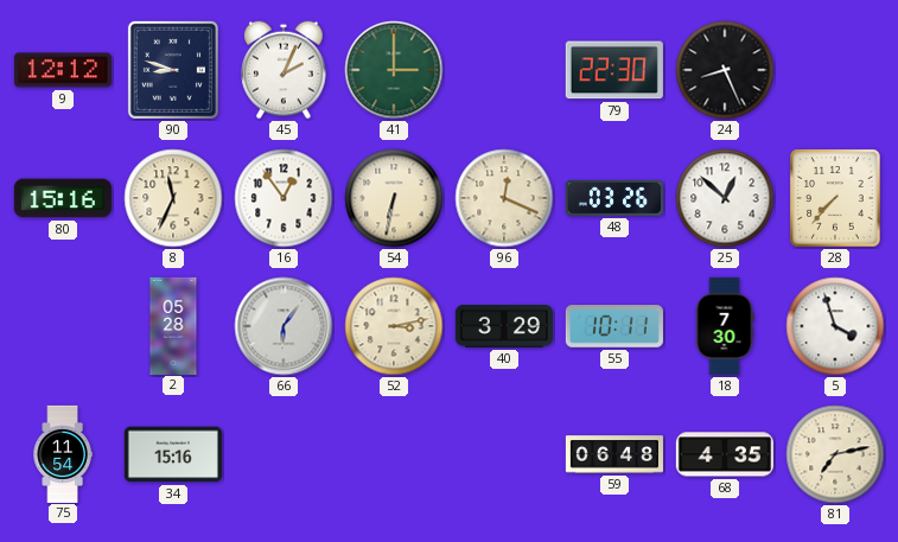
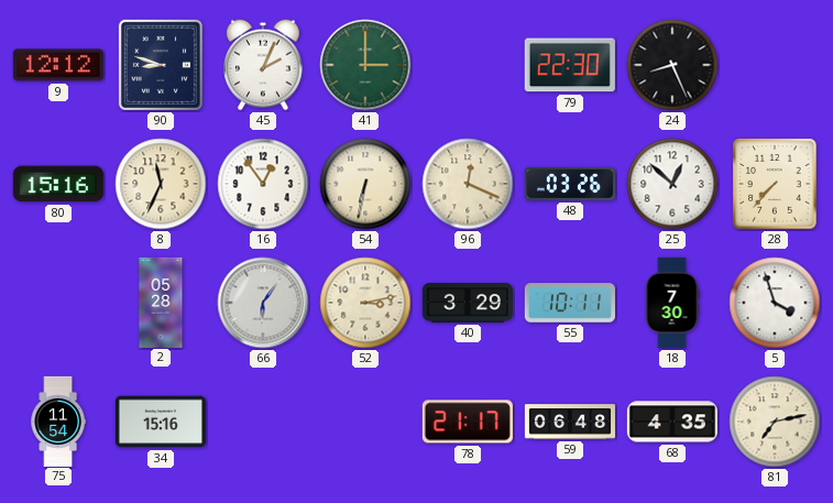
78: none -> 21:17 (468, 422)
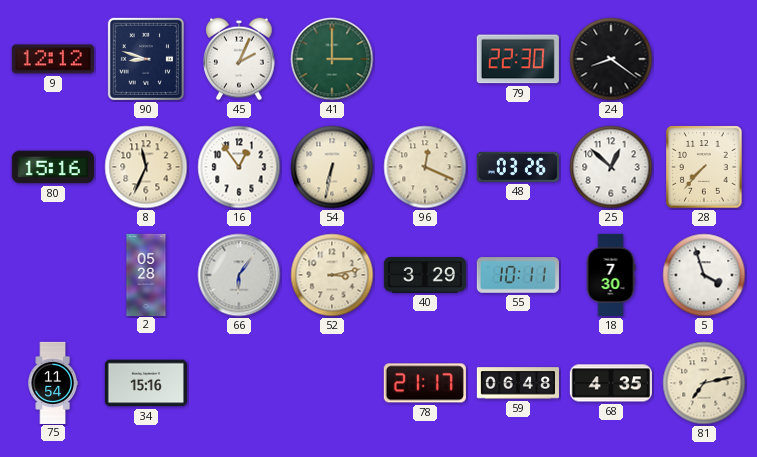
24: 8:26 -> 8:21 (611, 59)
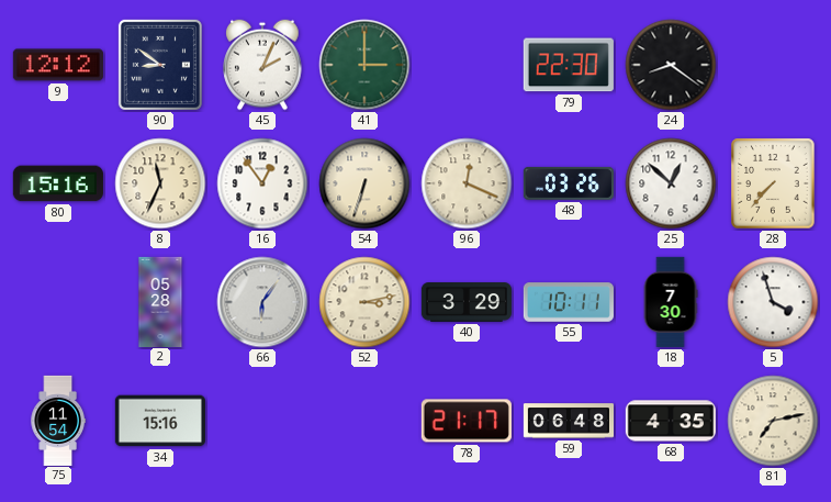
90: 8:48 -> 8:51 (160, 65)
54: 6:32 -> 6:33 (364, 183)
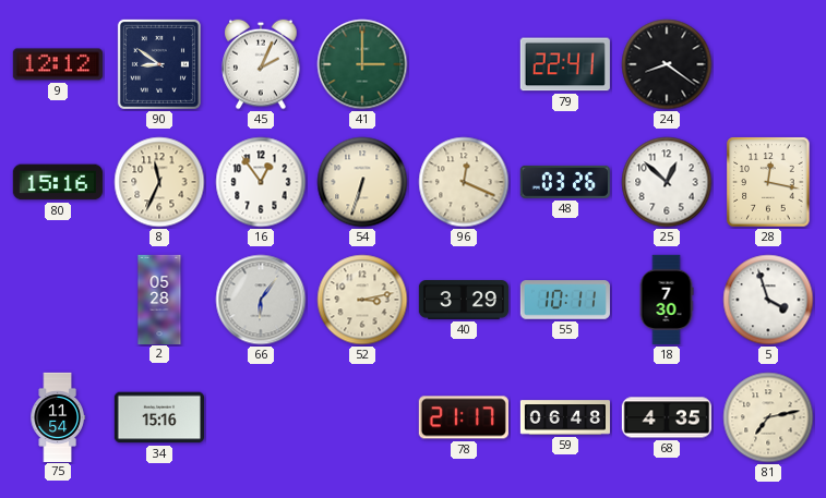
79: 22:30 -> 22:41 (565, 64)
28: 7:37 -> 12:17 (768, 182)
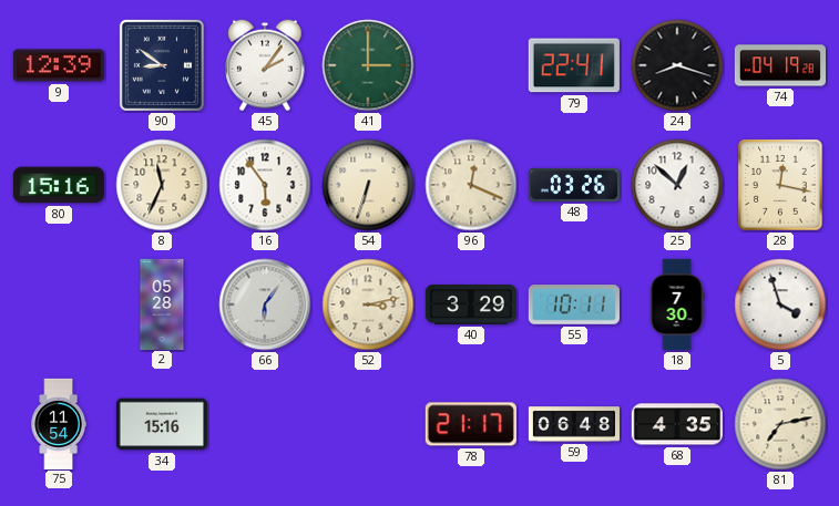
9: 12:12 -> 12:39 (59, 65)
45: 2:04 -> 2:06 (265, 65)
24: 8:21 -> 8:18 (677, 65)
74: none -> 04:19 (779, 65)
16: 12:54 -> 5:54 (265, 185)
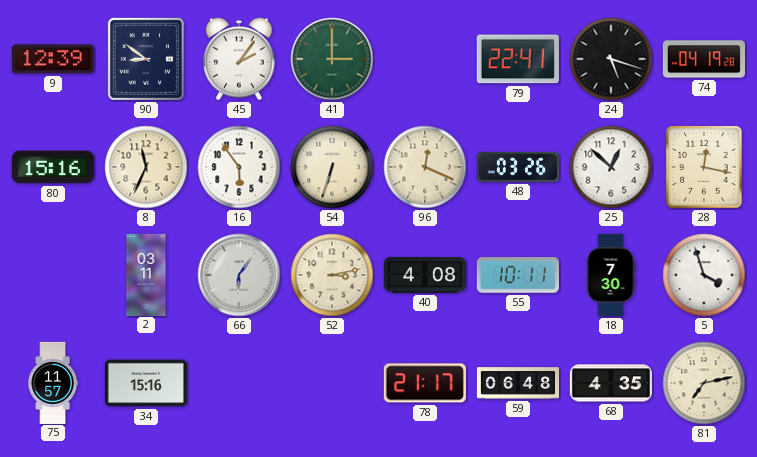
24: 8:18 -> 5:18 (611, 59)
2: 05:28 -> 03:11 (146, 274)
40: 3:29 -> 4:08 (425, 276)
75: 11:54 -> 11:57 (53, 382)
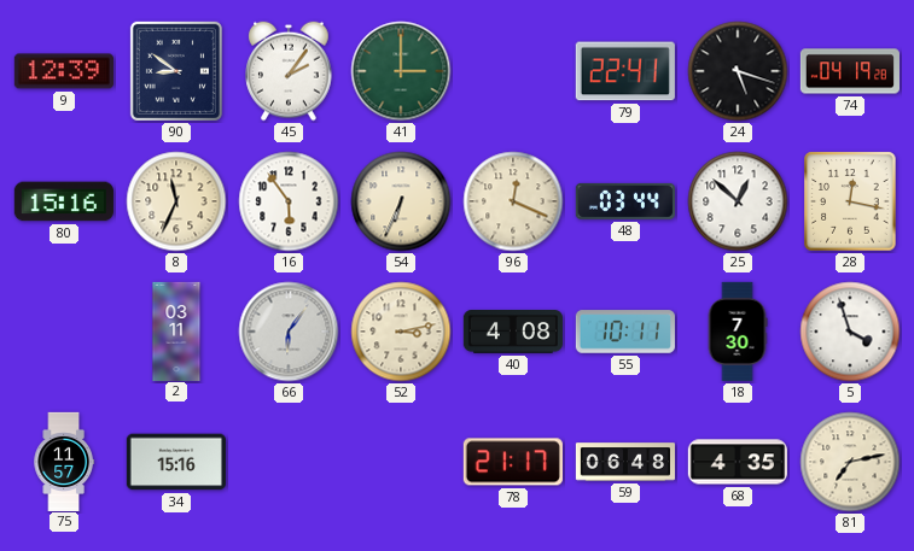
54: 6:33 -> 6:34 (401, 201)
48: 03:26 -> 03:44 (625, 201)
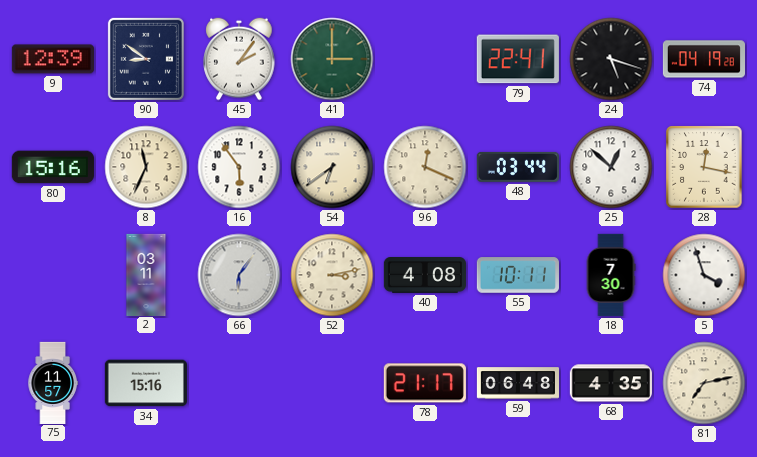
54: 6:34 -> 6:39 (332, 167)
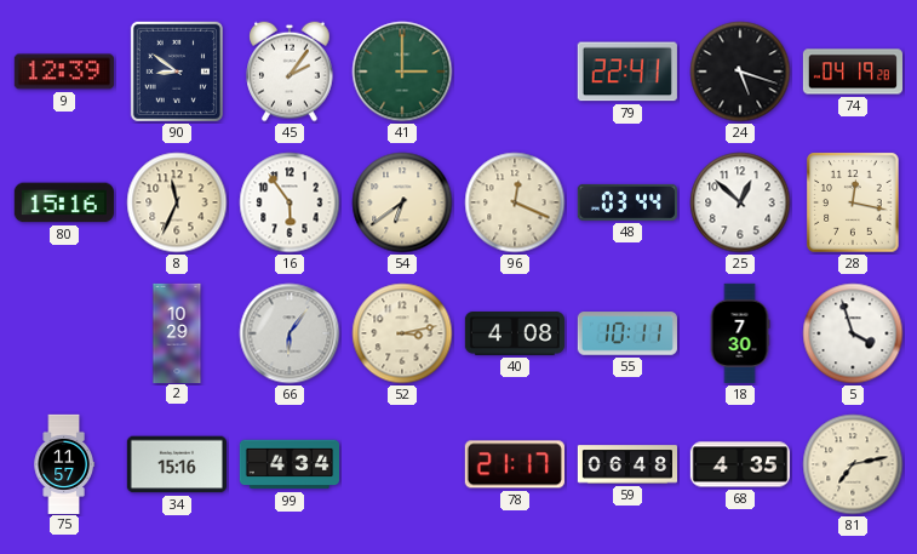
2: 03:11 -> 10:29 (177, 332)
99: none -> 4:34 (288, 464)
